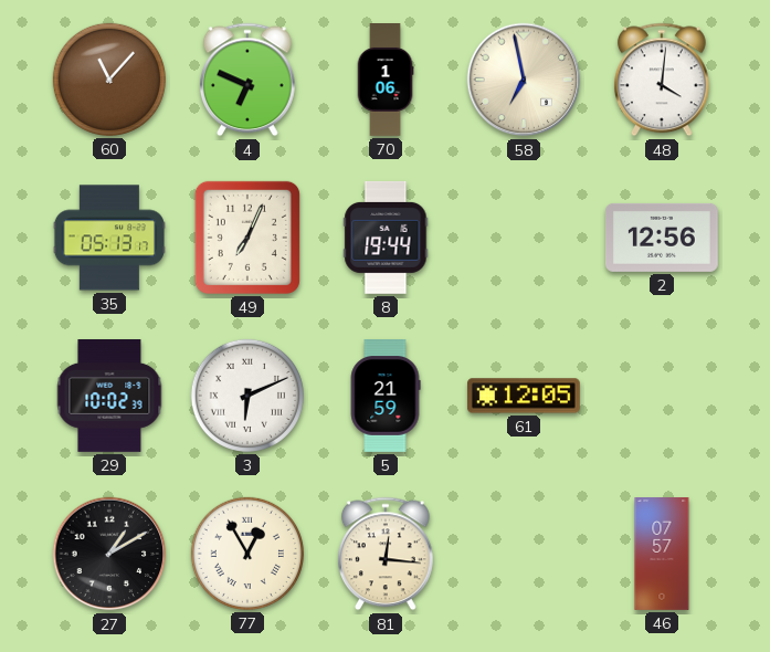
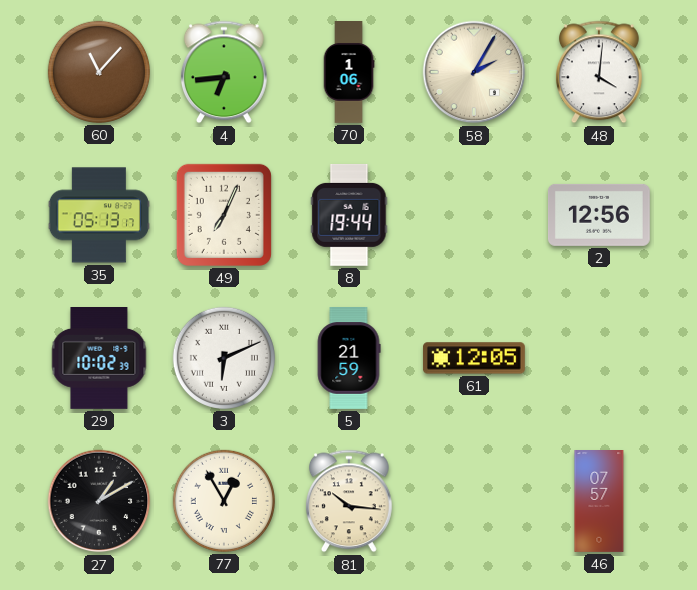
4: 6:49 -> 6:44 (224, 72)
58: 6:58 -> 2:05 (474, 72)
81: 12:16 -> 10:16 (349, 501)
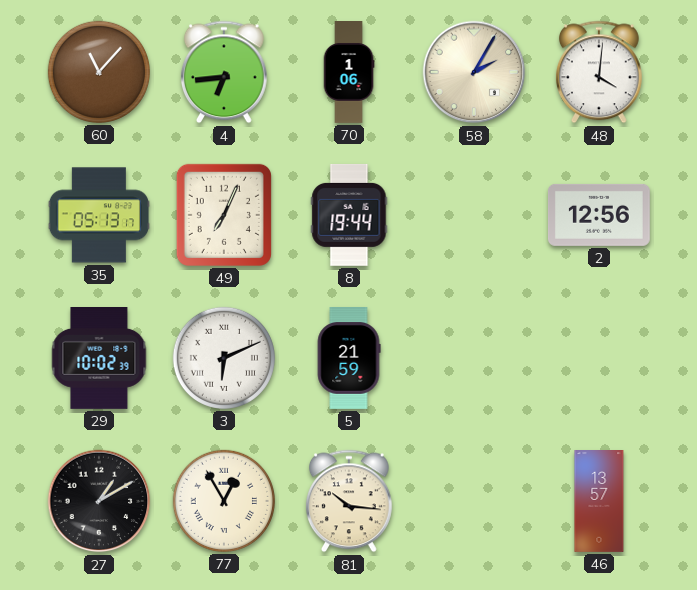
61: 12:05 -> none (475, 358)
46: 07:57 -> 13:57 (599, 502)
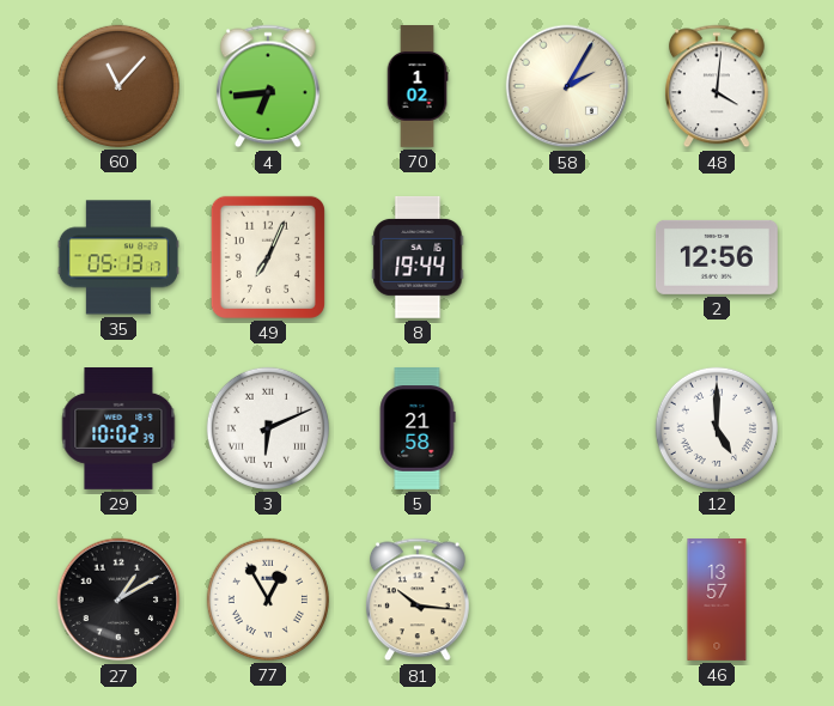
70: 1:06 -> 1:02 (418, 87)
5: 21:59 -> 21:58 (418, 430)
12: none -> 5:00 (717, 428)
